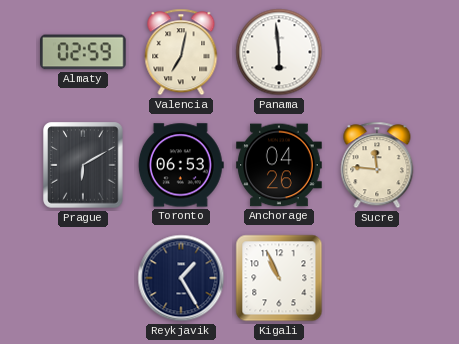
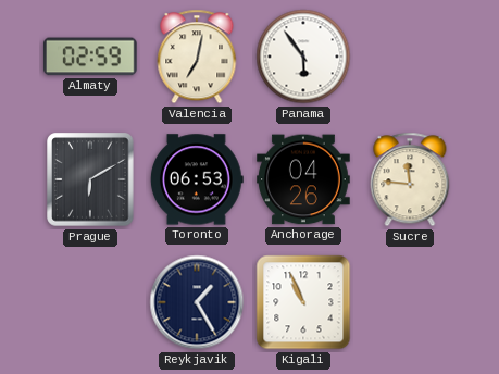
Panama: 5:59 -> 5:54 (303, 57)
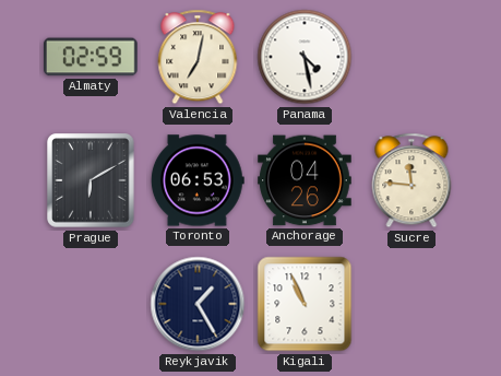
Panama: 5:54 -> 4:28 (305, 57)
